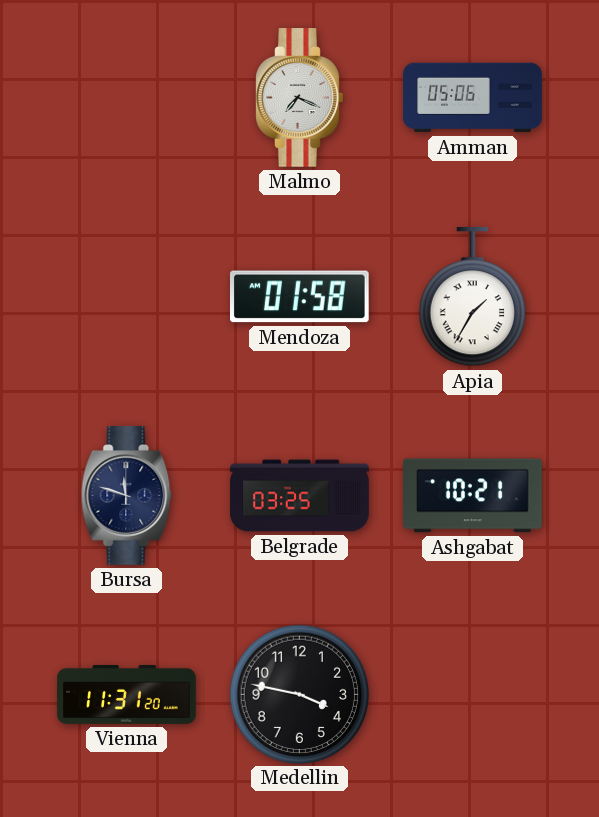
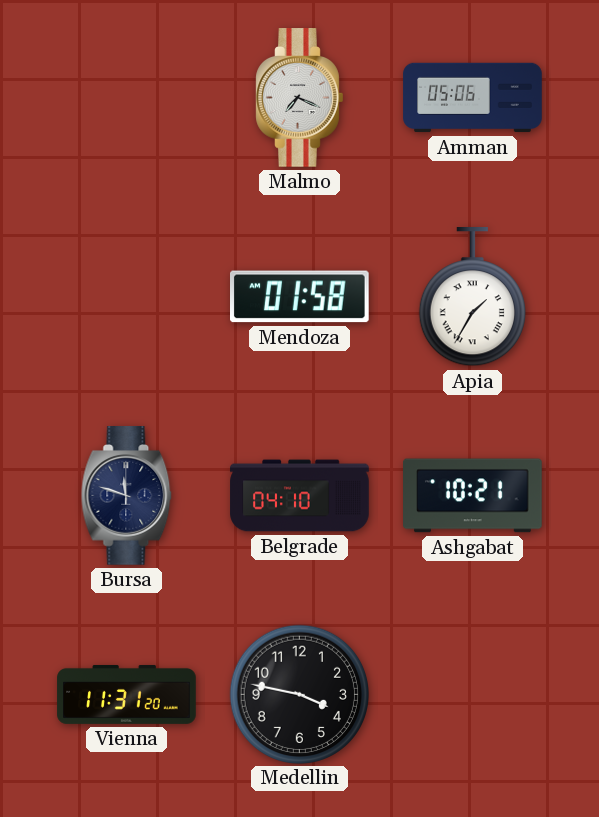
Belgrade: 03:25 -> 04:10 (300, 496)
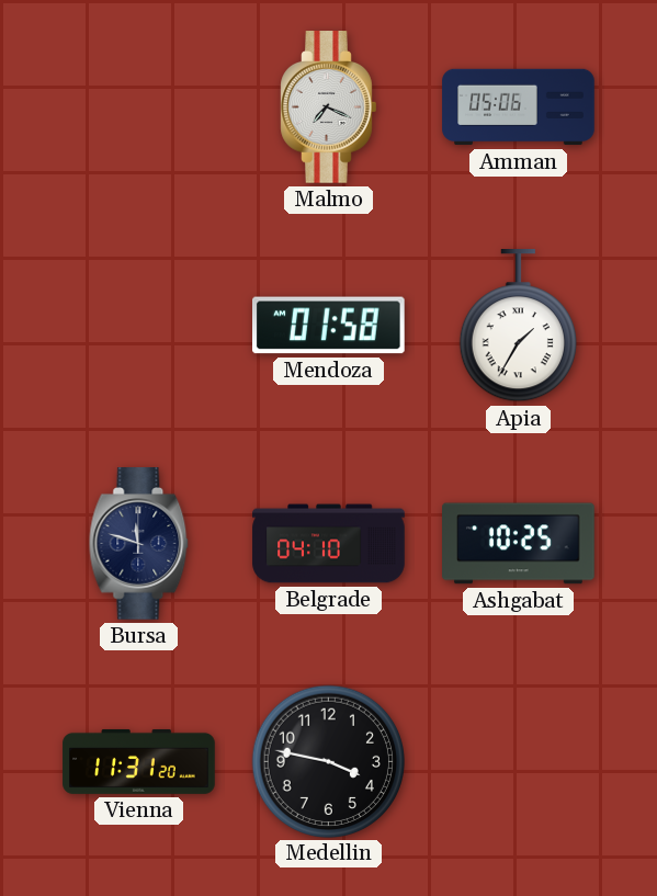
Ashgabat: 10:21 -> 10:25 (519, 544)
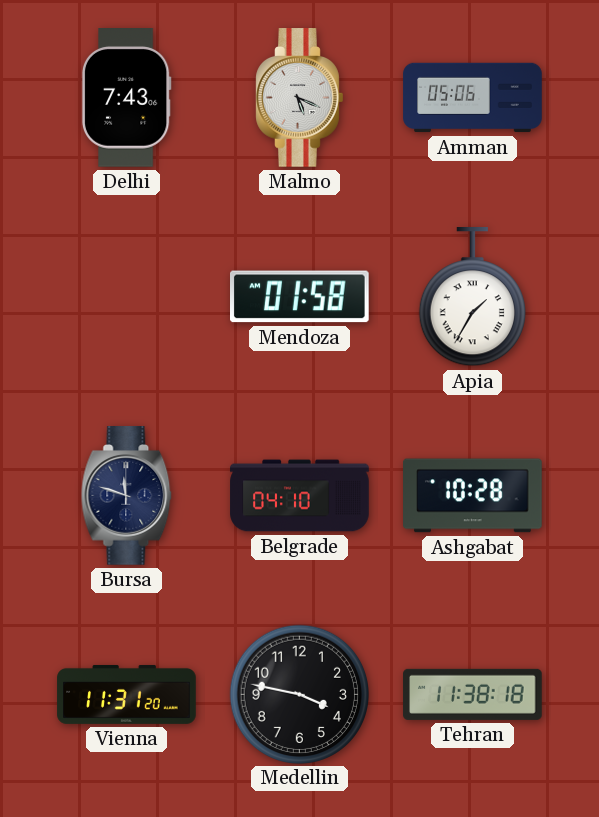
Delhi: none -> 7:43 (126, 98)
Malmo: 7:19 -> 5:19 (300, 98)
Ashgabat: 10:25 -> 10:28 (473, 496)
Tehran: none -> 11:38 (473, 694)
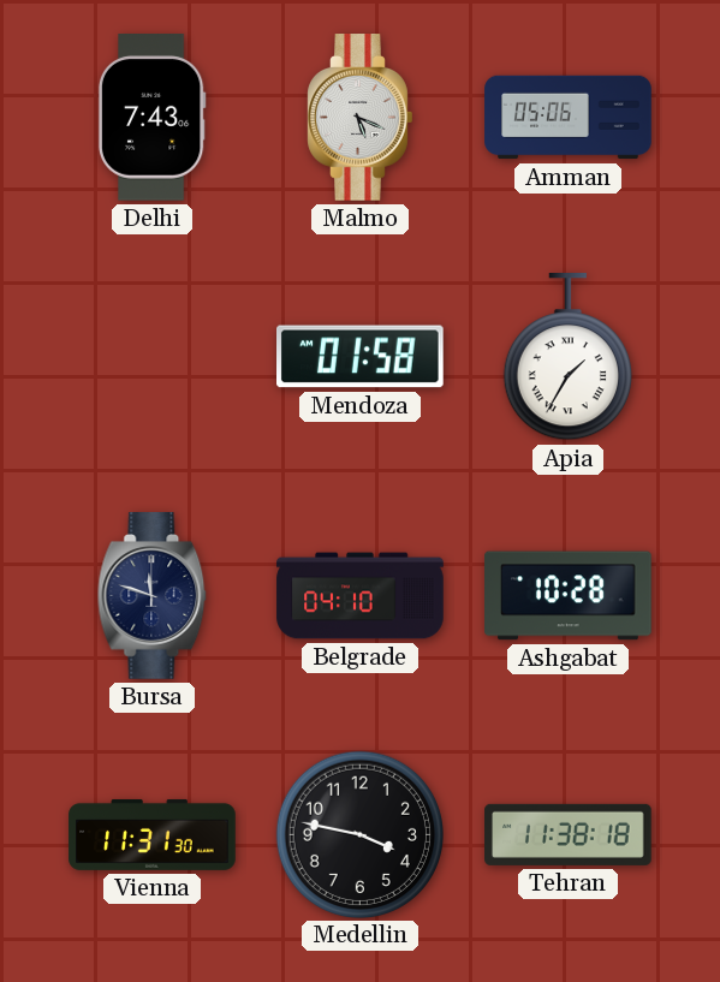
Vienna: 11:31:20 -> 11:31:30 (153, 834)
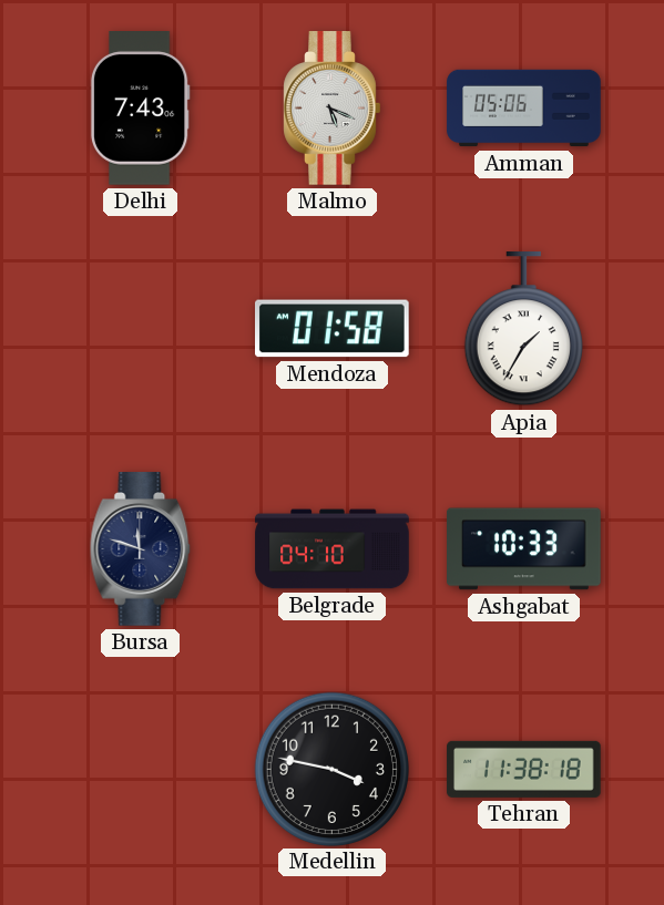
Ashgabat: 10:28 -> 10:33 (524, 549)
Vienna: 11:31 -> none (153, 834)
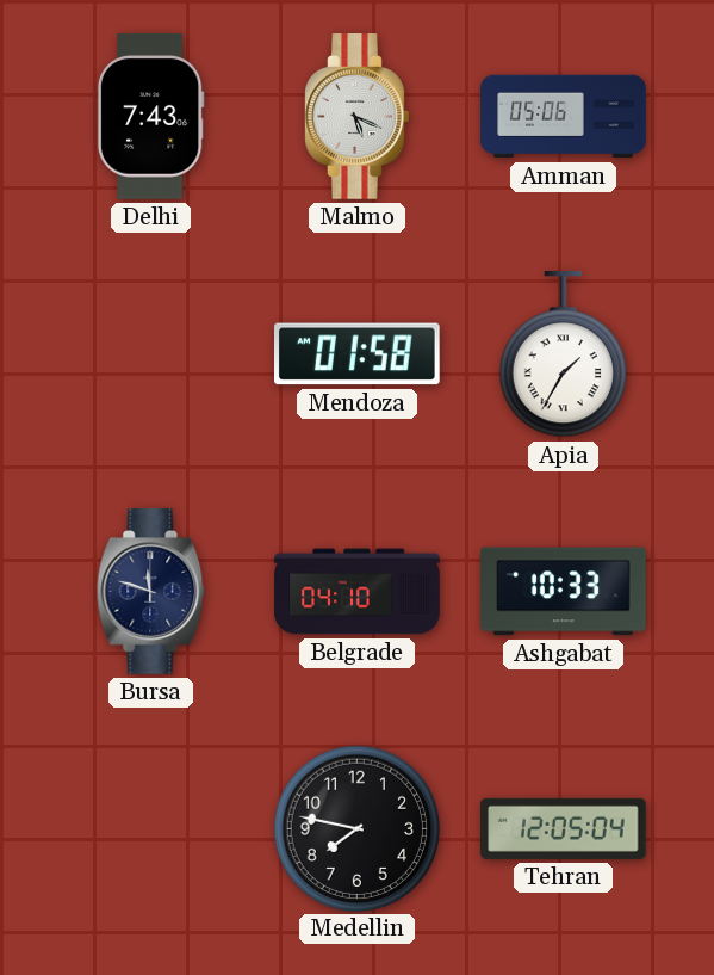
Medellin: 3:47 -> 7:47 (356, 828)
Tehran: 11:38 -> 12:05 (564, 828)
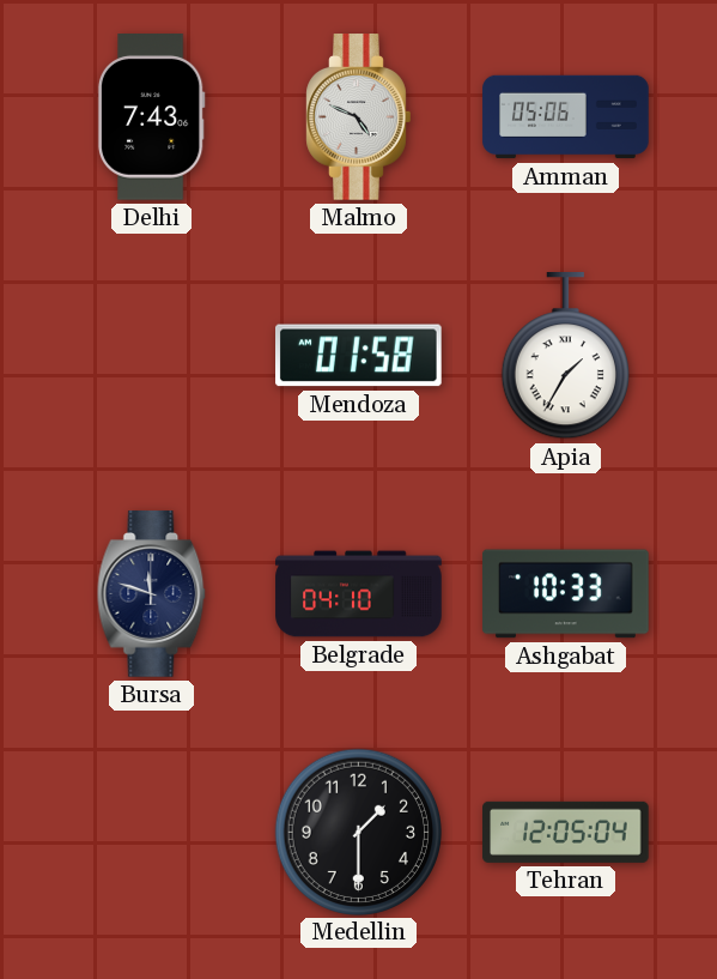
Malmo: 5:19 -> 4:49 (359, 117)
Medellin: 7:47 -> 1:30 (358, 832)
